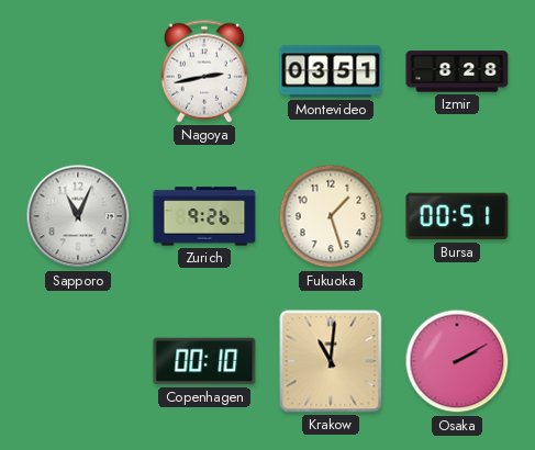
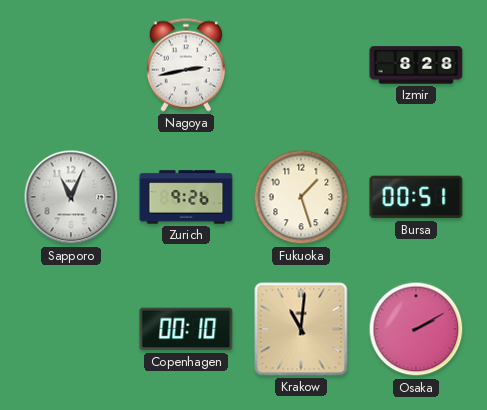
Montevideo: 03:51 -> none (331, 71)
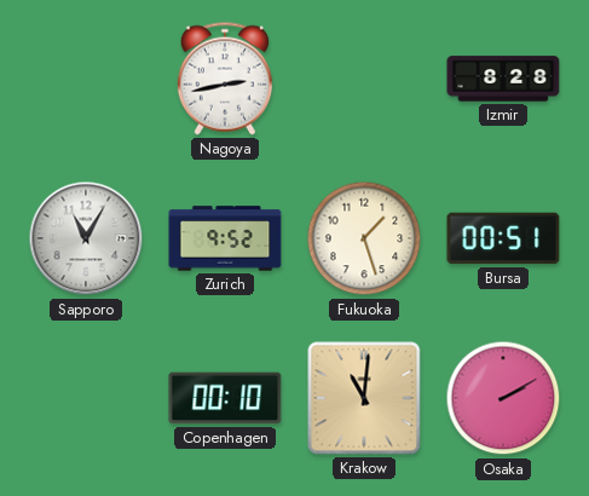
Sapporo: 11:04 -> 11:05 (86, 238)
Zurich: 9:26 -> 9:52 (225, 238)
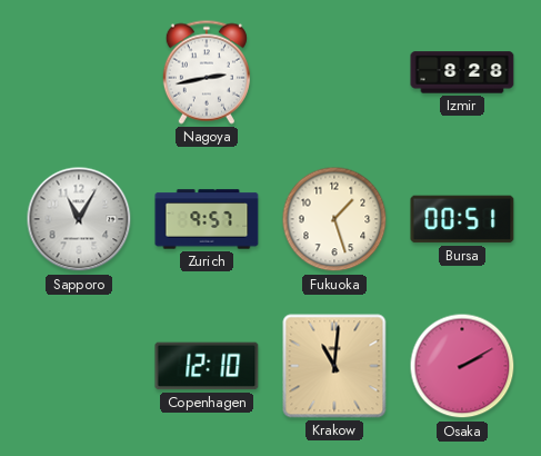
Zurich: 9:52 -> 9:57 (207, 219)
Copenhagen: 00:10 -> 12:10 (207, 366)
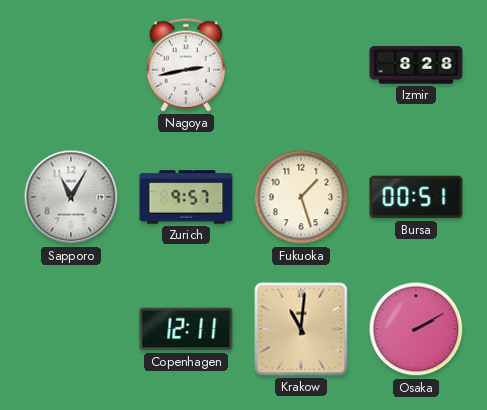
Copenhagen: 12:10 -> 12:11 (186, 329)
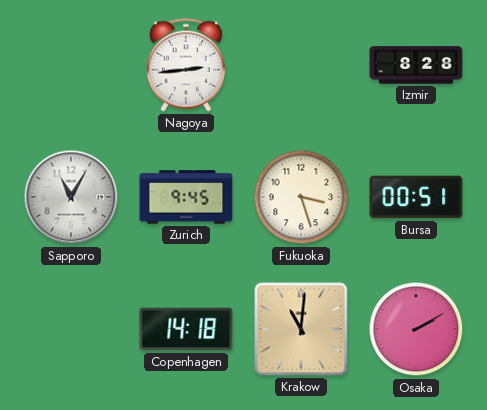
Nagoya: 2:43 -> 2:44 (186, 65)
Zurich: 9:57 -> 9:45 (186, 197)
Fukuoka: 1:27 -> 3:27 (301, 197)
Copenhagen: 12:11 -> 14:18 (186, 329)
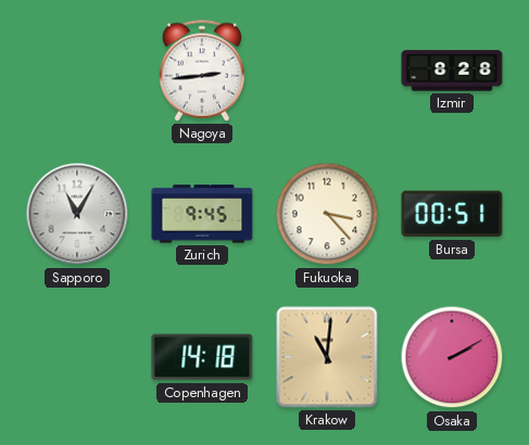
Fukuoka: 3:27 -> 3:23 (327, 214)
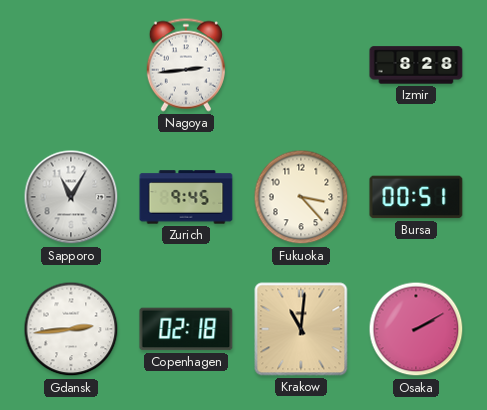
Gdansk: none -> 2:44 (71, 329)
Copenhagen: 14:18 -> 02:18 (186, 329)
